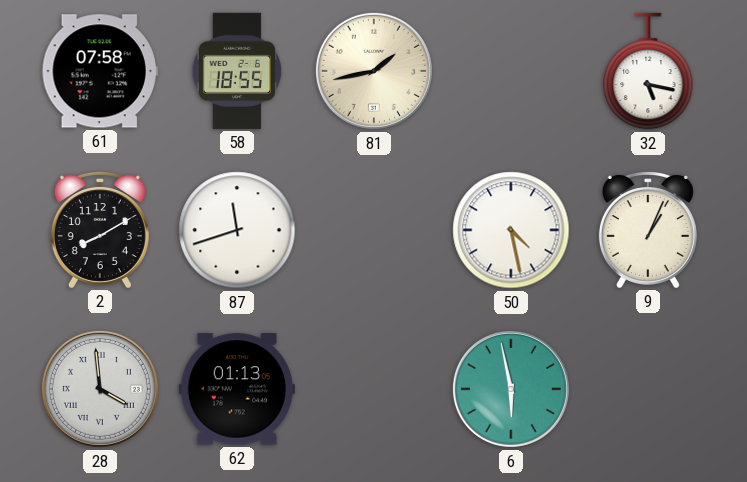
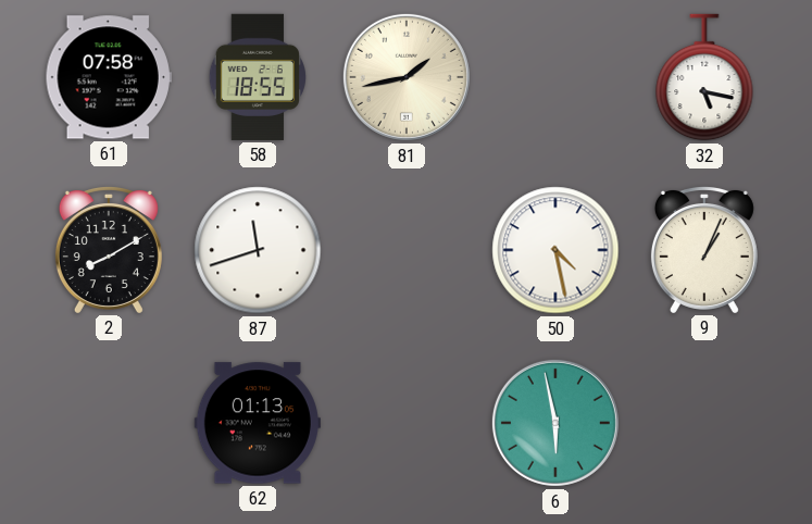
28: 3:59 -> none (100, 389)
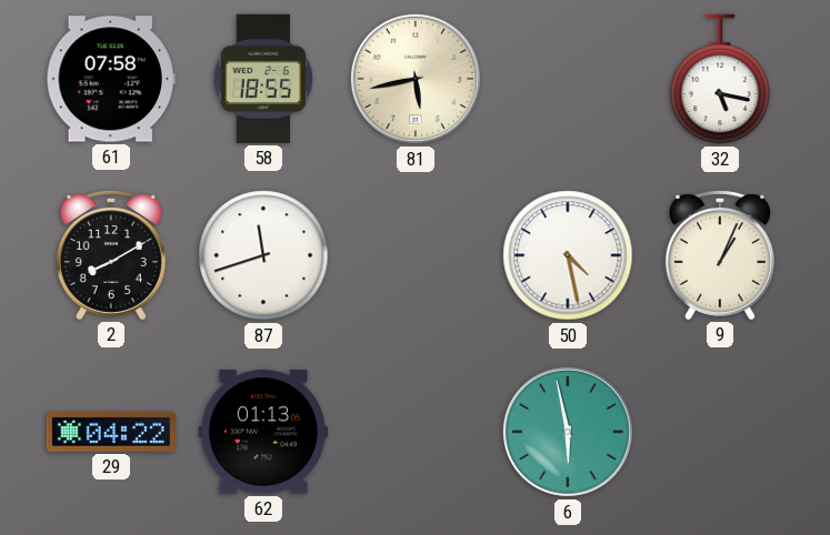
81: 1:43 -> 5:43 (416, 79)
29: none -> 04:22 (111, 432)
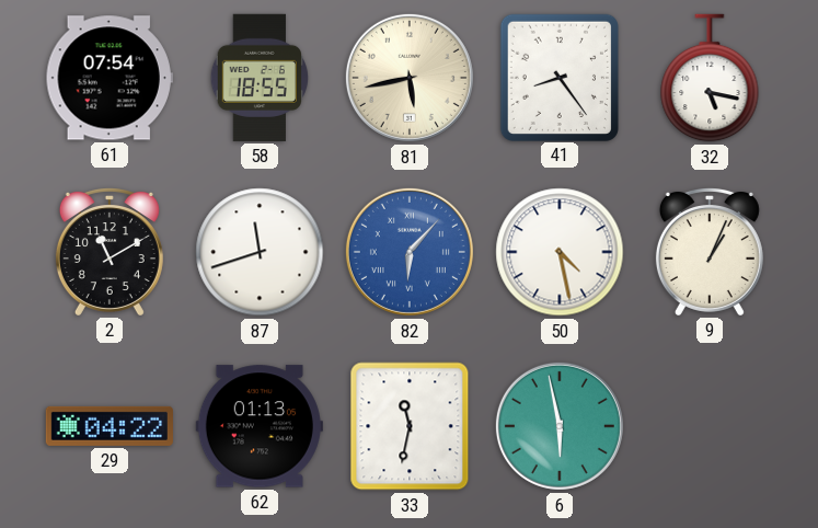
61: 07:58 -> 07:54 (110, 78)
41: none -> 8:24 (560, 77)
2: 8:10 -> 11:10 (110, 251)
82: none -> 6:07 (410, 252)
33: none -> 11:32 (410, 426)
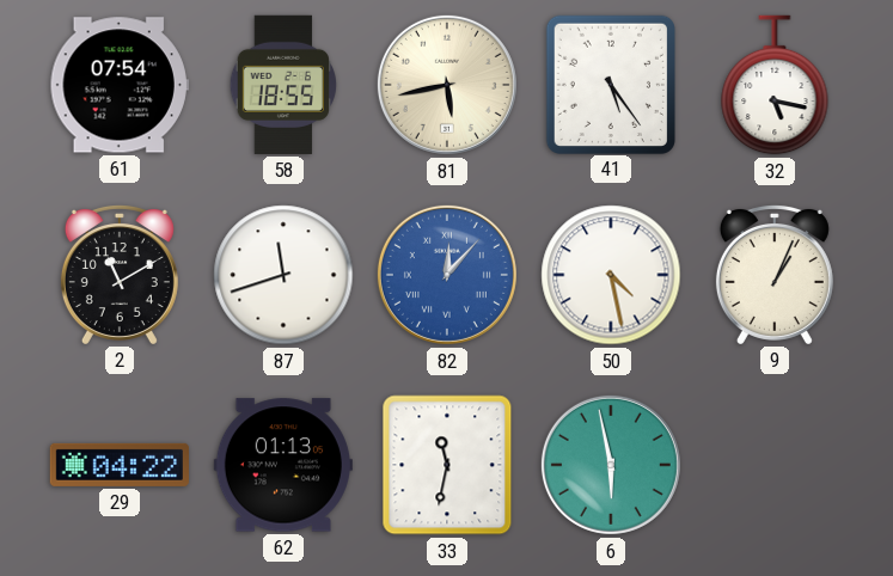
41: 8:24 -> 5:24 (611, 84)
82: 6:07 -> 12:07 (447, 275)
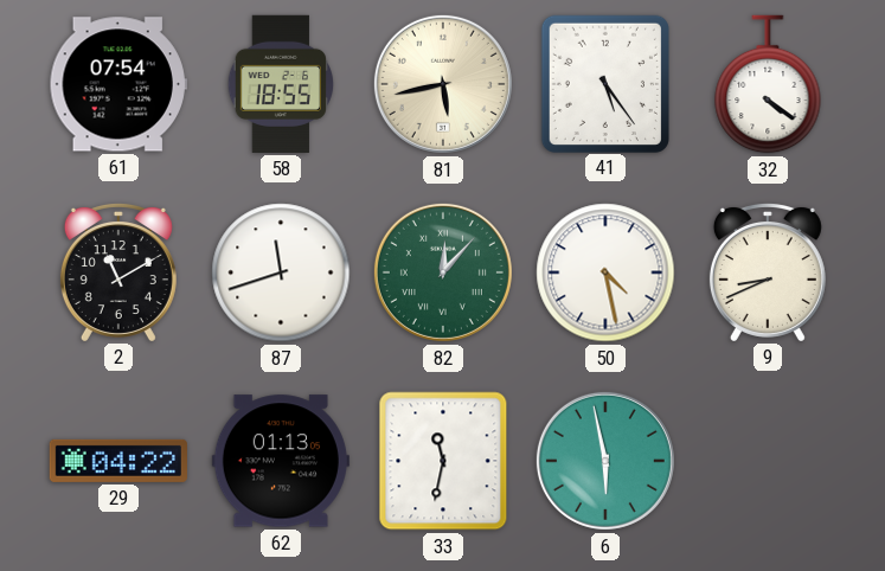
32: 5:17 -> 4:21 (768, 84)
82 dial: blue -> green (443, 272)
9: 1:04 -> 8:41 (768, 271)
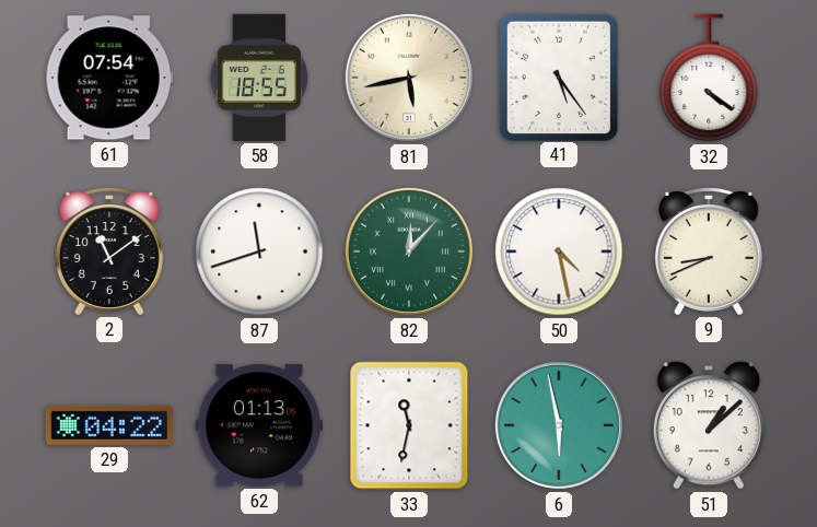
2: 11:10 -> 11:09 (109, 250)
51: none -> 1:08 (709, 425)
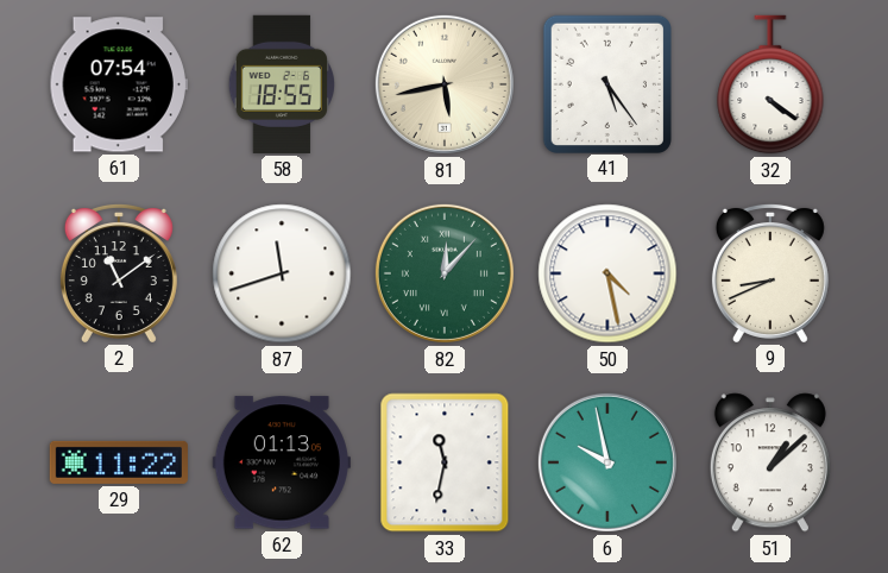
29: 04:22 -> 11:22 (119, 462)
6: 5:58 -> 9:58 (607, 462)
